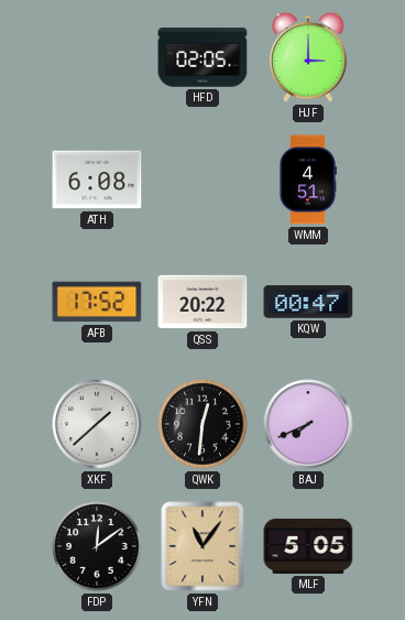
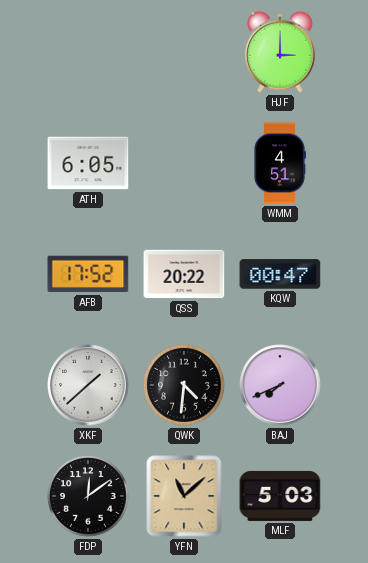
HFD: 02:05 -> none (202, 57)
ATH: 6:08 -> 6:05 (88, 163)
QWK: 12:31 -> 4:31 (184, 385)
YFN: 11:06 -> 11:08 (184, 496)
MLF: 5:05 -> 5:03 (280, 496)
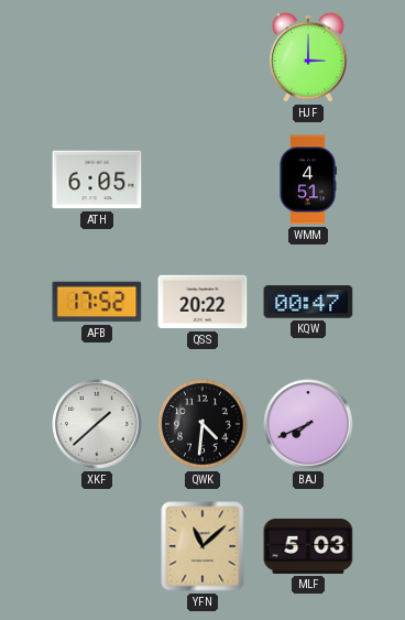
FDP: 12:09 -> none (88, 496)
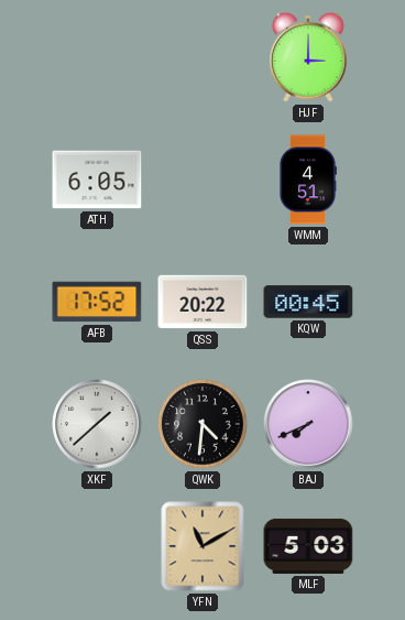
KQW: 00:47 -> 00:45 (308, 302)
YFN: 11:08 -> 11:10 (202, 546)
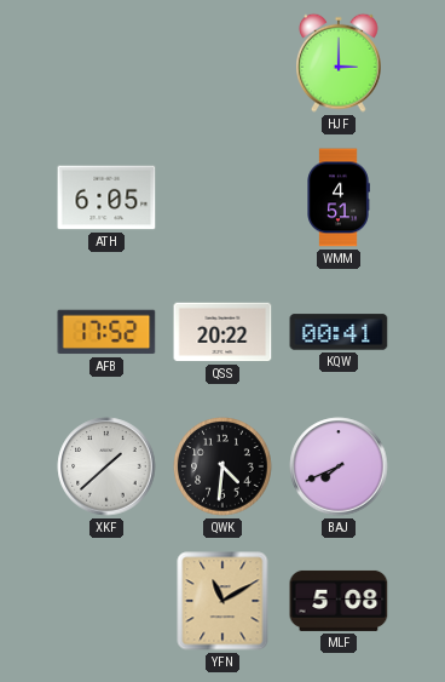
KQW: 00:45 -> 00:41 (339, 332)
MLF: 5:03 -> 5:08 (339, 601)
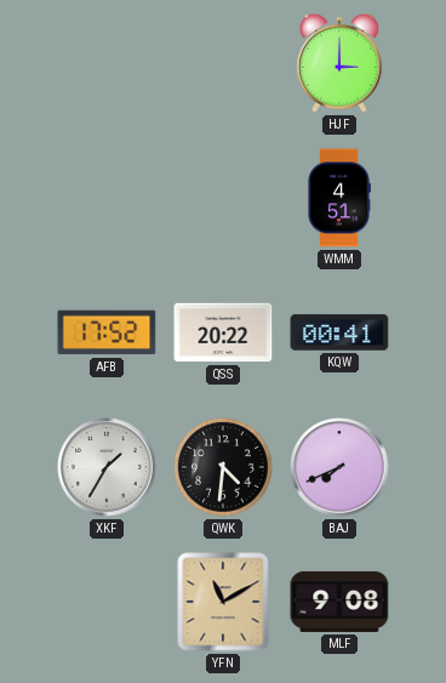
ATH: 6:05 -> none (106, 197)
XKF: 1:38 -> 1:35 (107, 467)
MLF: 5:08 -> 9:08 (339, 602)
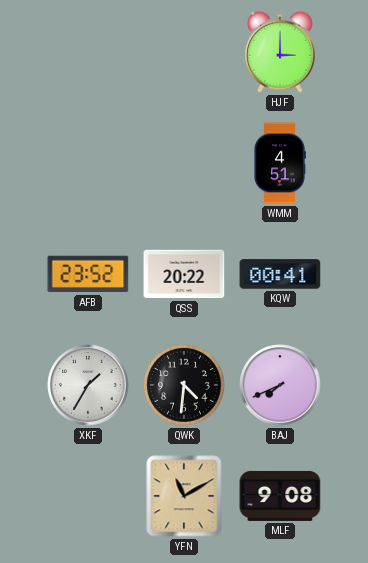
AFB: 17:52 -> 23:52 (88, 274)
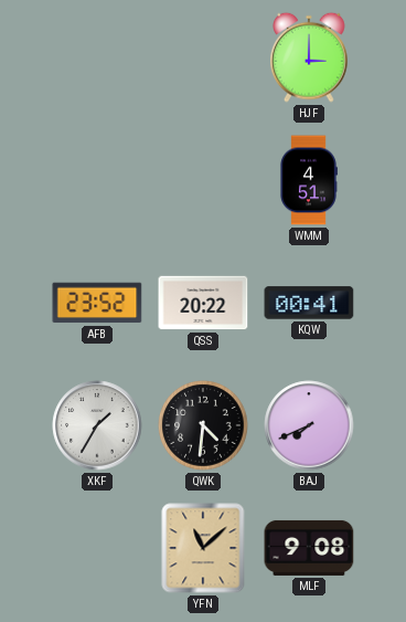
YFN: 11:10 -> 11:08 (203, 548)
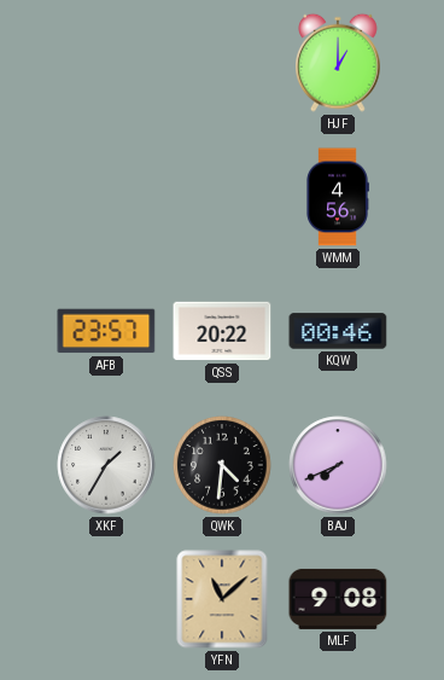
HJF: 3:00 -> 1:00 (339, 63)
WMM: 4:51 -> 4:56 (338, 197)
AFB: 23:52 -> 23:57 (106, 331)
KQW: 00:41 -> 00:46 (338, 331)
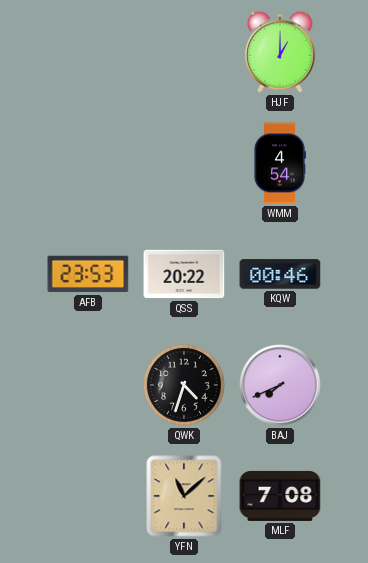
WMM: 4:56 -> 4:54 (280, 163)
AFB: 23:57 -> 23:53 (88, 274)
XKF: 1:35 -> none (106, 465)
QWK: 4:31 -> 4:33 (184, 385)
MLF: 9:08 -> 7:08 (280, 496)
